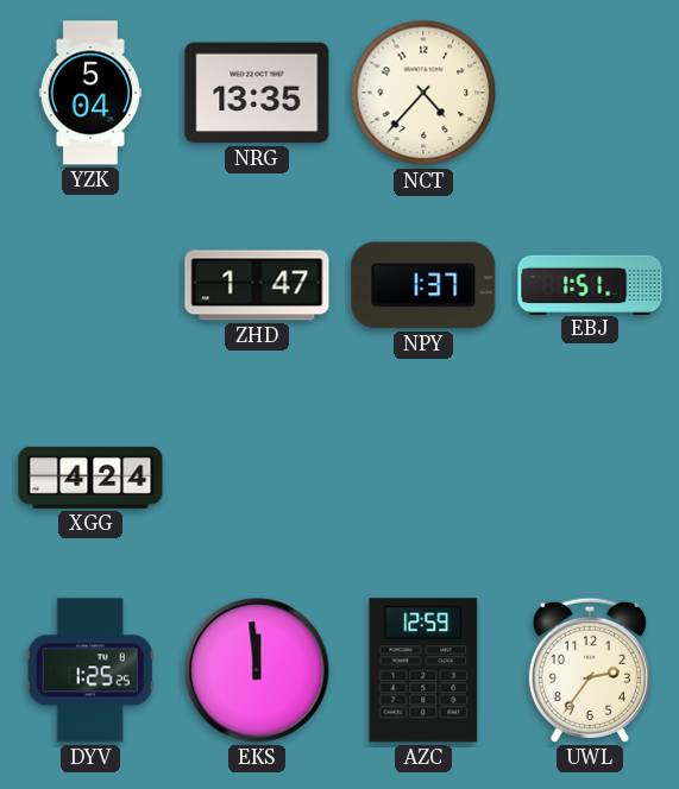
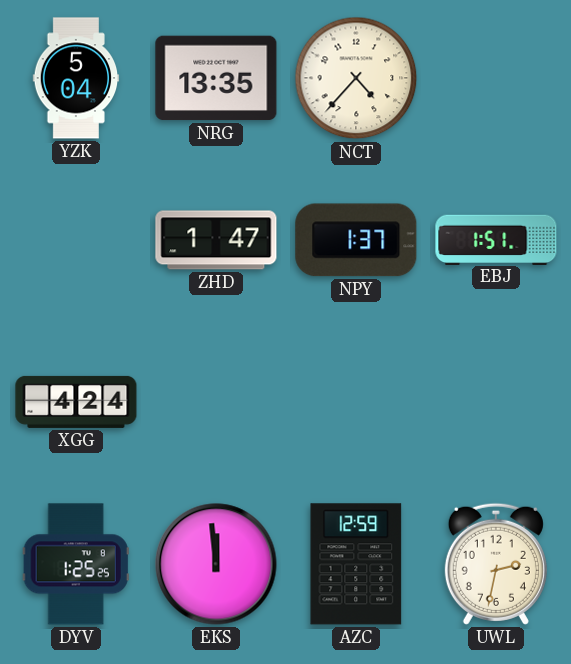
UWL: 2:36 -> 2:32 (496, 564)
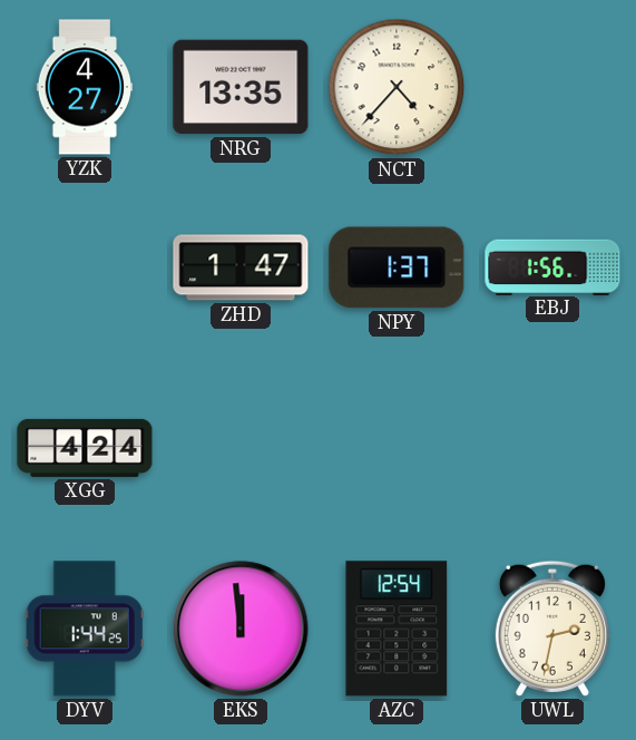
YZK: 5:04 -> 4:27 (85, 87)
EBJ: 1:51 -> 1:56 (552, 266)
DYV: 1:25 -> 1:44 (85, 629)
AZC: 12:59 -> 12:54 (397, 629)
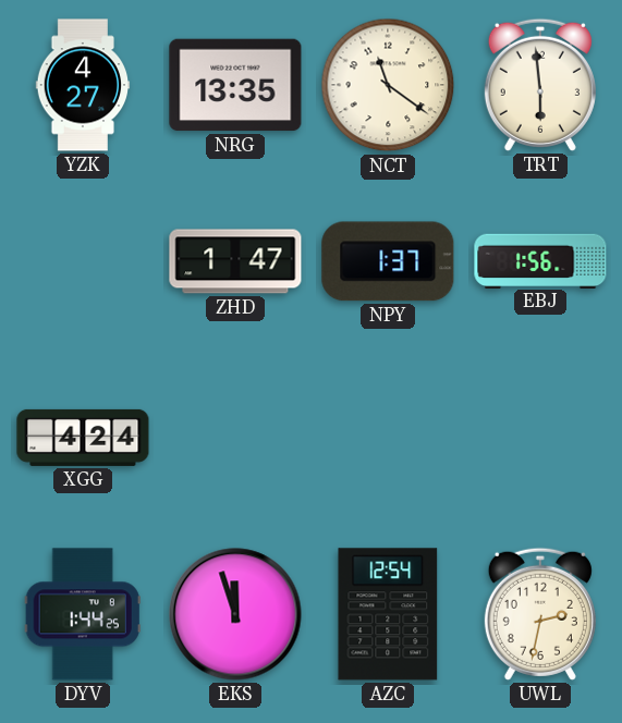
NCT: 4:37 -> 11:21 (388, 85)
TRT: none -> 5:59 (540, 85)
EKS: 11:59 -> 11:57 (235, 614)
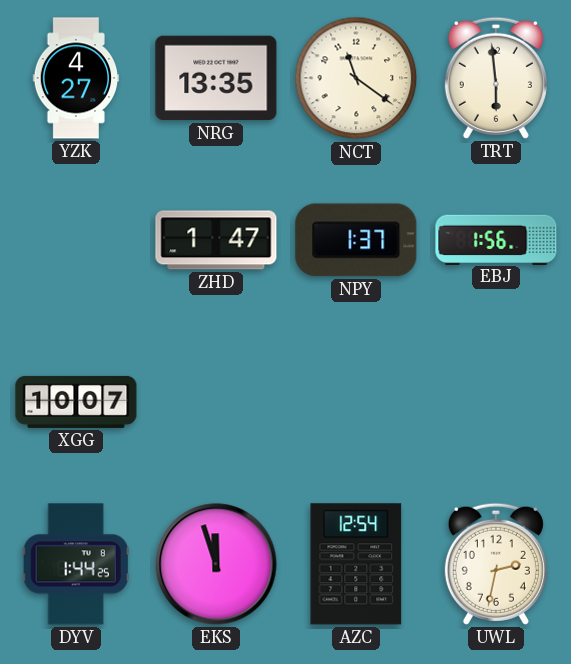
XGG: 4:24 -> 10:07 (76, 402)
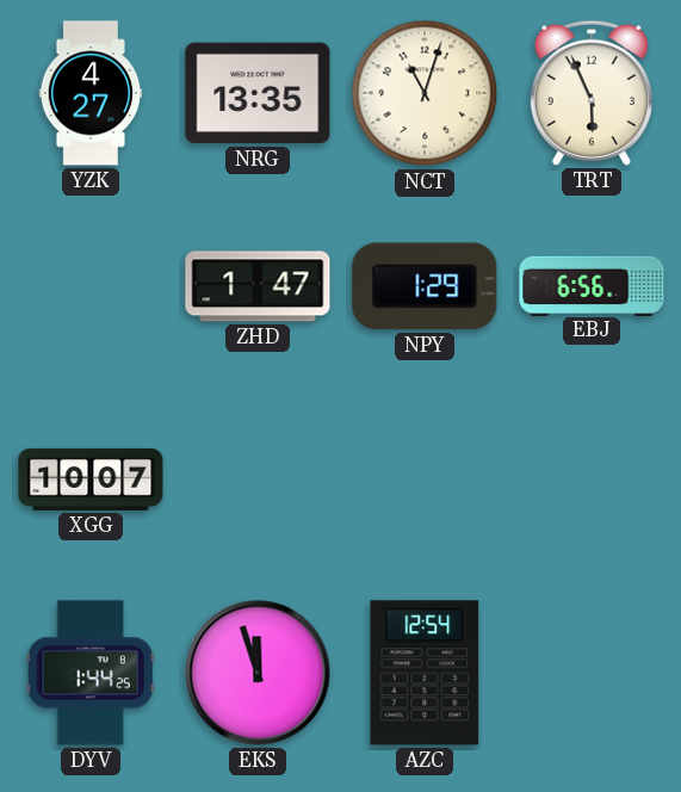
NCT: 11:21 -> 11:03 (425, 93)
TRT: 5:59 -> 5:56 (592, 93)
NPY: 1:37 -> 1:29 (425, 286)
EBJ: 1:56 -> 6:56 (592, 285)
UWL: 2:32 -> none (496, 564)
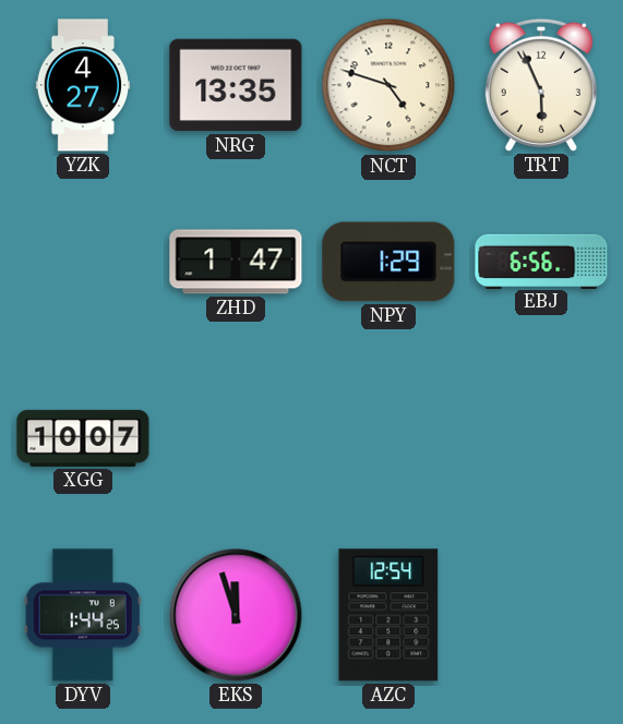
NCT: 11:03 -> 4:48 (388, 85)
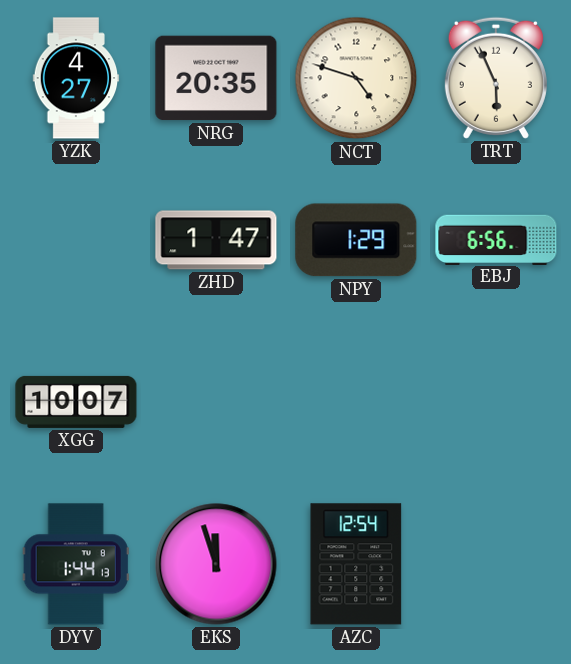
NRG: 13:35 -> 20:35 (216, 78)
DYV: 1:44:25 -> 1:44:13 (76, 564)
